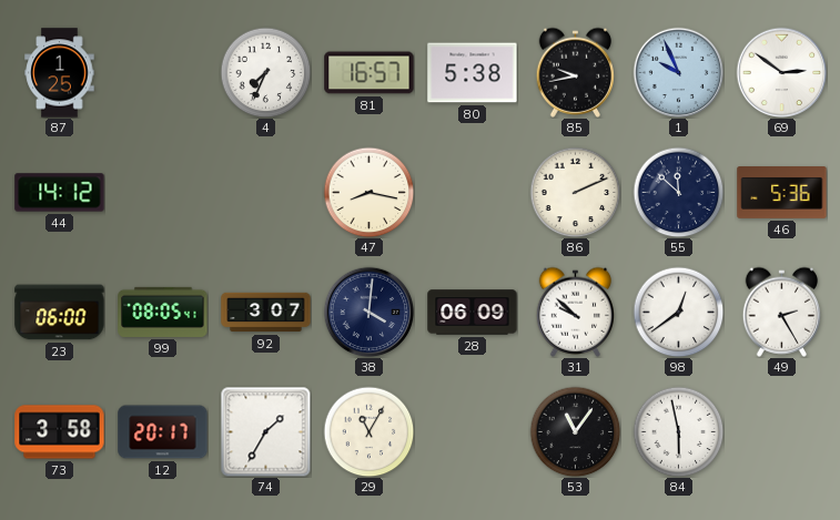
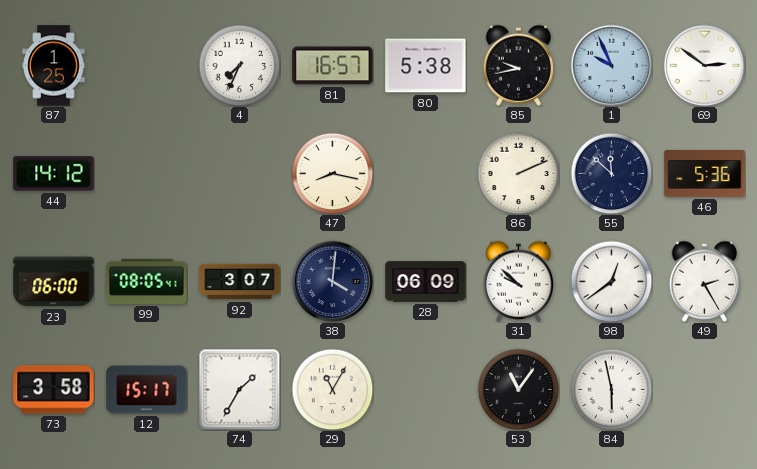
12: 20:17 -> 15:17 (147, 390)
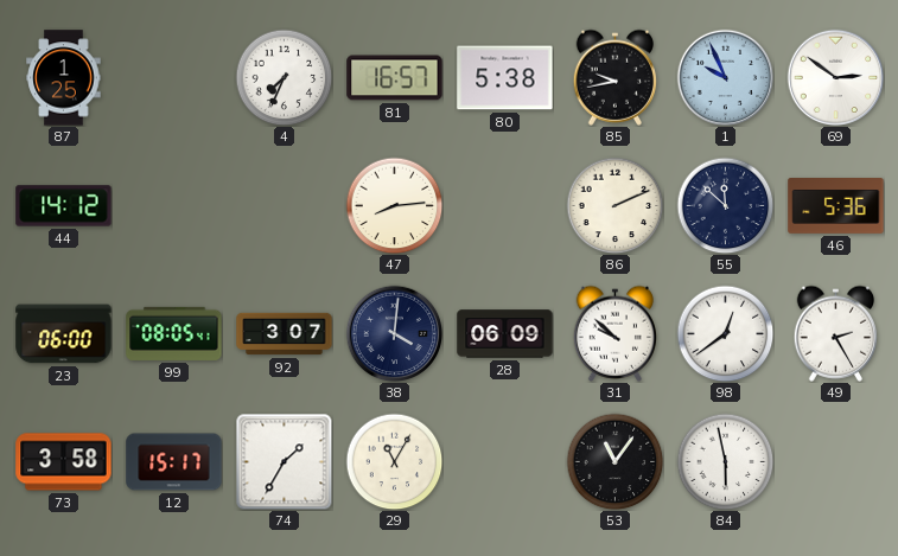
47: 8:17 -> 8:14 (394, 205)
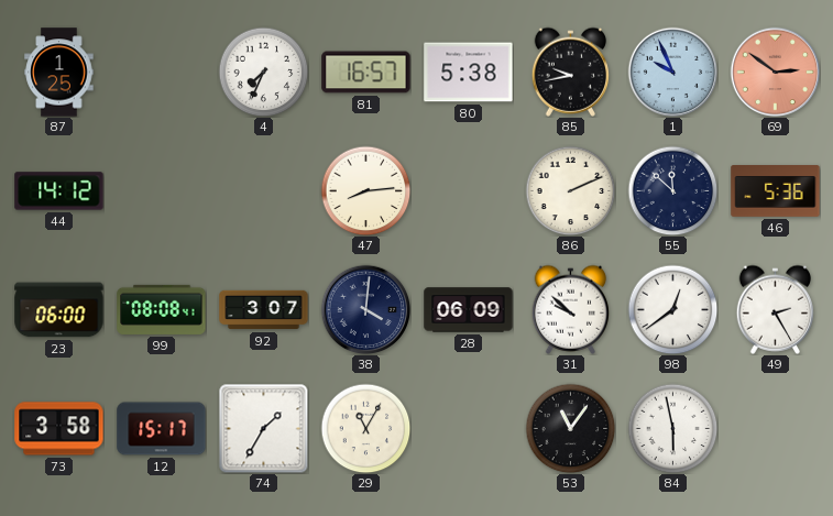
69 dial: white -> salmon (775, 72)
99: 08:05 -> 08:08 (162, 309)
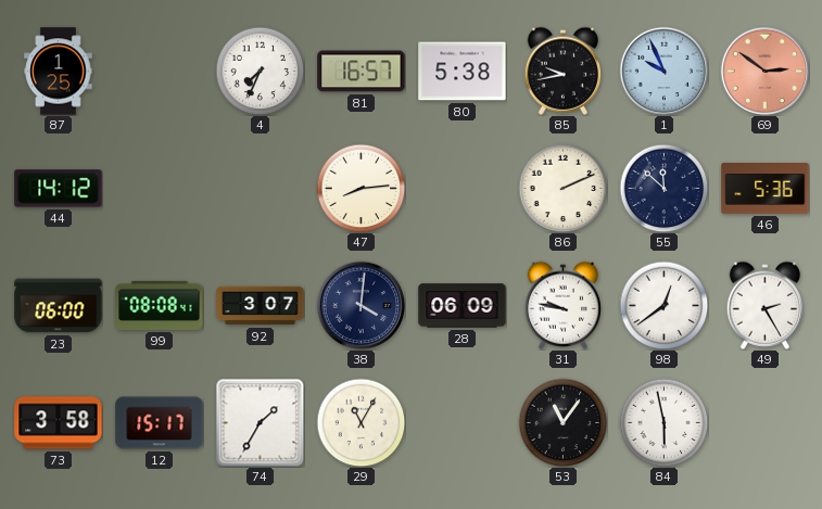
31: 9:52 -> 9:47 (562, 305)
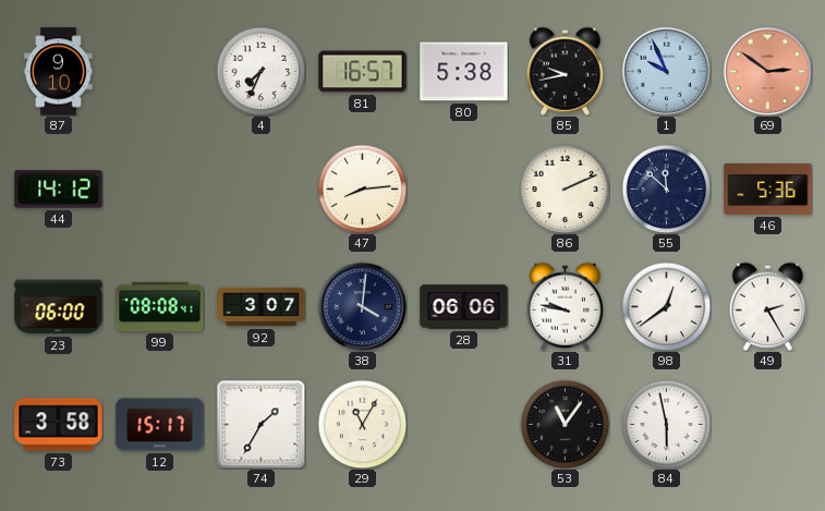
87: 1:25 -> 9:10 (59, 72)
28: 06:09 -> 06:06 (464, 307)
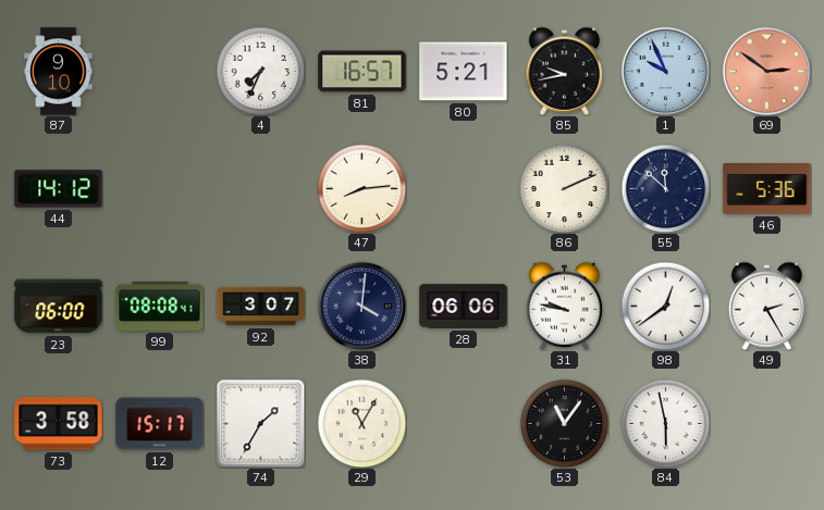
80: 5:38 -> 5:21 (464, 72)
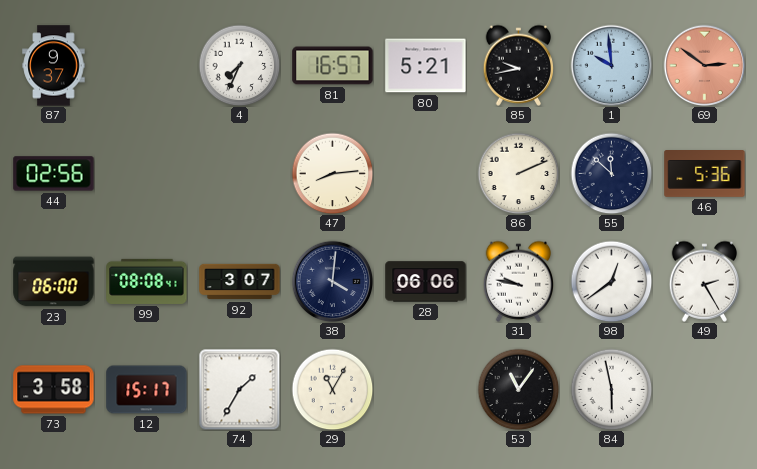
87: 9:10 -> 9:37 (54, 66)
1: 9:56 -> 9:59 (611, 65)
44: 14:12 -> 02:56 (54, 174)
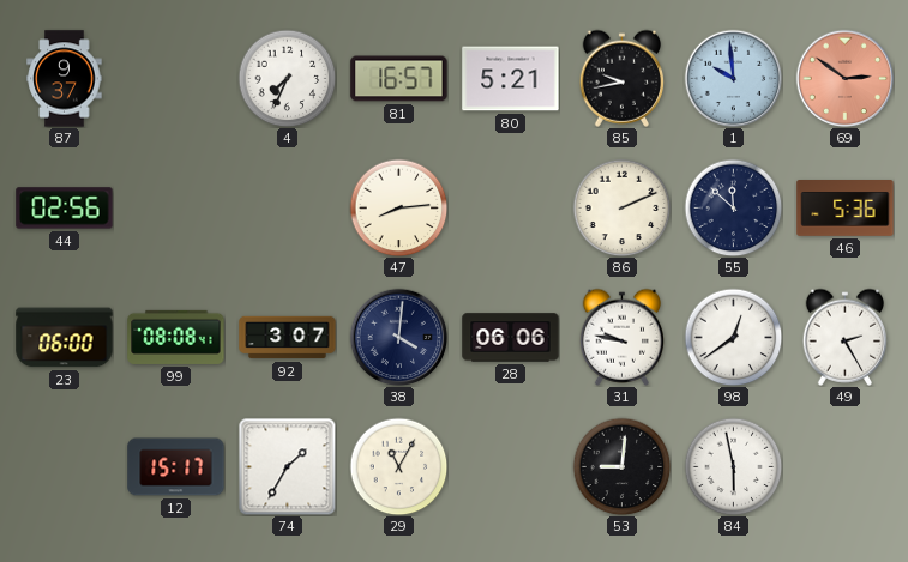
73: 3:58 -> none (54, 390)
53: 11:06 -> 9:01 (621, 466)
